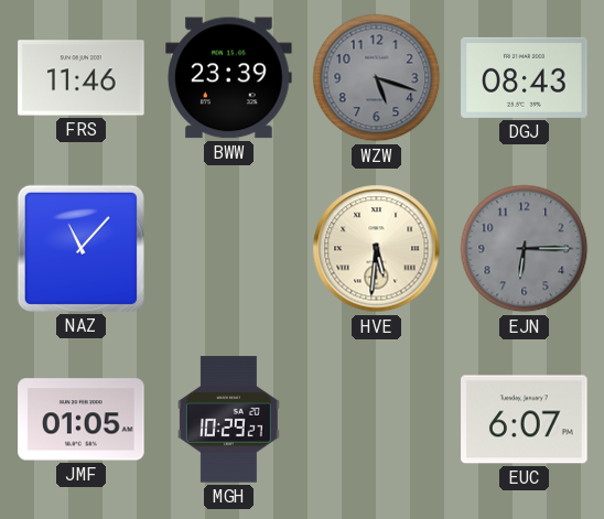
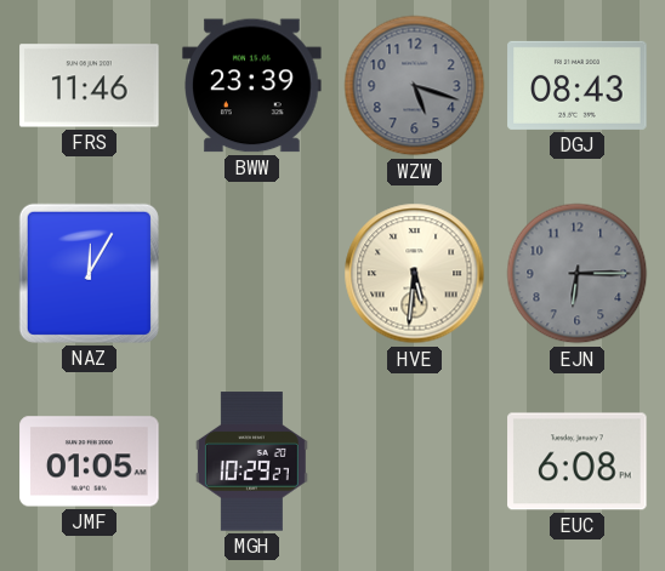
NAZ: 11:07 -> 12:05 (89, 273)
EUC: 6:07 -> 6:08 (578, 462)
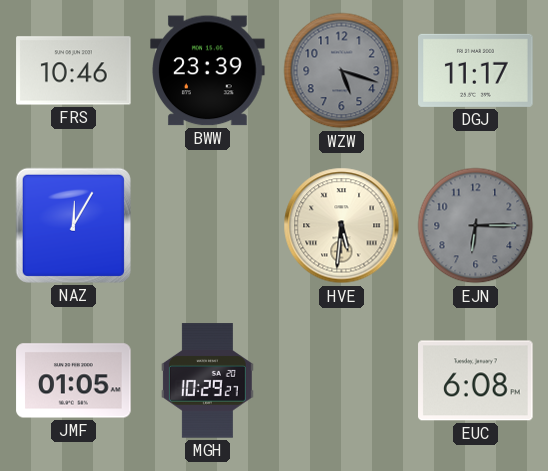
FRS: 11:46 -> 10:46 (74, 71)
DGJ: 08:43 -> 11:17 (476, 70)
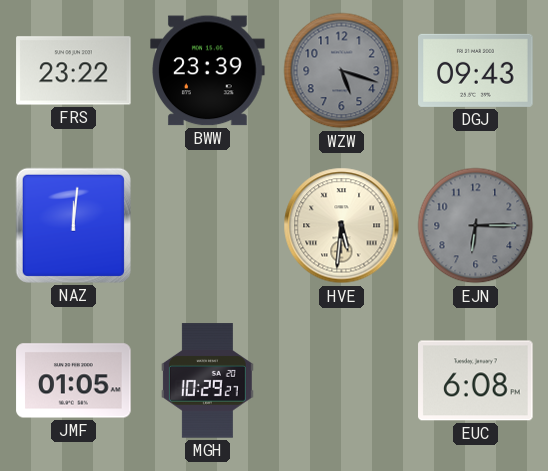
FRS: 10:46 -> 23:22 (74, 71)
DGJ: 11:17 -> 09:43 (476, 70)
NAZ: 12:05 -> 12:01 (73, 225)
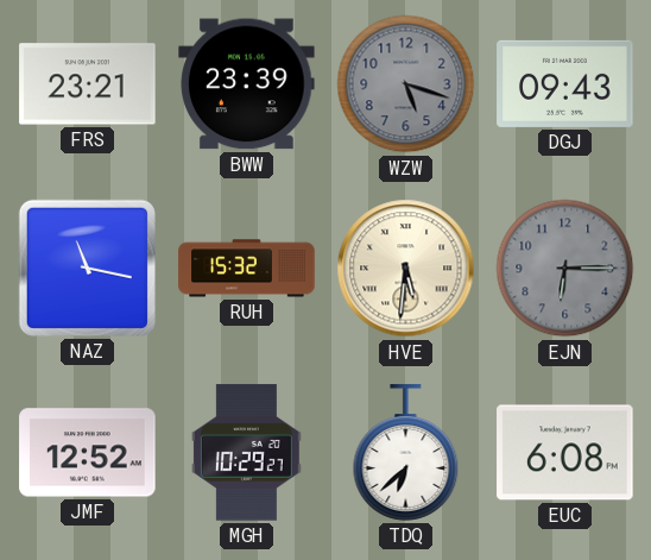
FRS: 23:22 -> 23:21 (88, 84)
NAZ: 12:01 -> 11:17 (87, 268)
RUH: none -> 15:32 (247, 269)
JMF: 01:05 -> 12:52 (88, 453)
TDQ: none -> 6:38 (406, 453)
